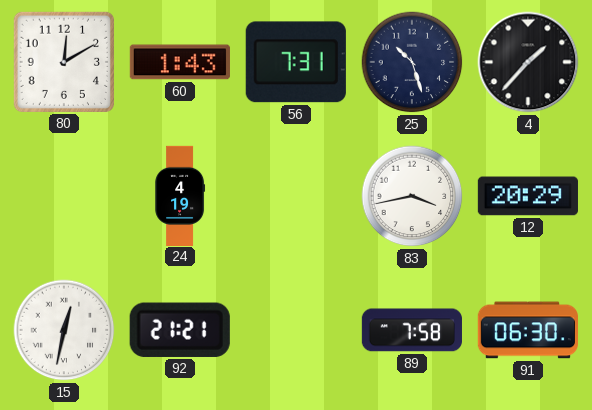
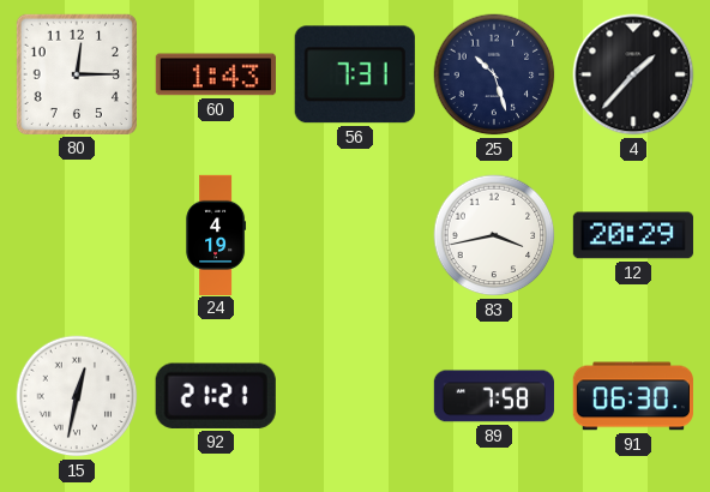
80: 12:10 -> 12:15 (77, 74)
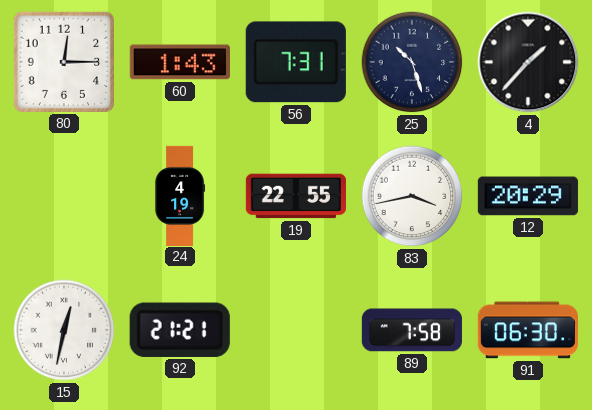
19: none -> 22:55 (296, 196)
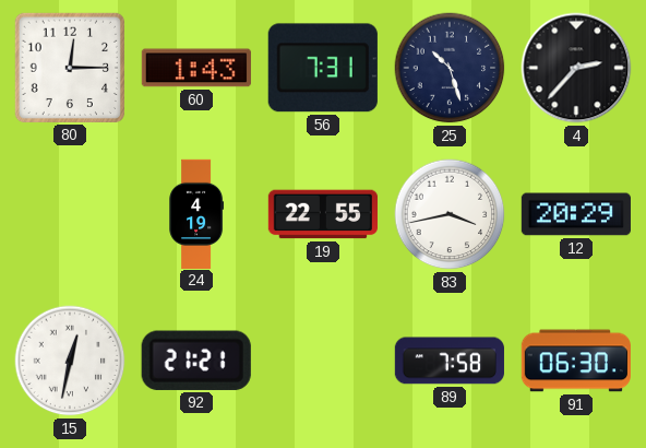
4: 1:37 -> 2:37 (576, 68)
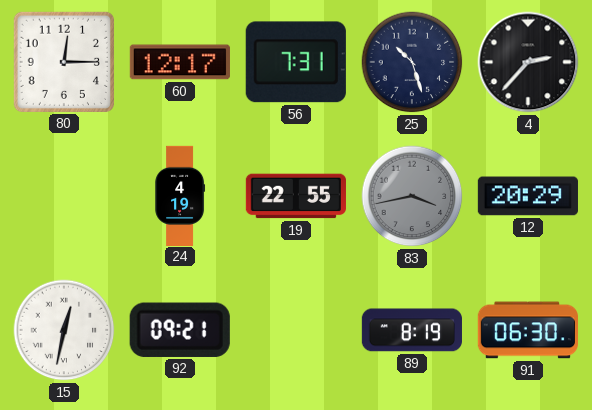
60: 1:43 -> 12:17 (180, 62)
83 dial: white -> grey (412, 196)
92: 21:21 -> 09:21 (180, 330)
89: 7:58 -> 8:19 (412, 330)
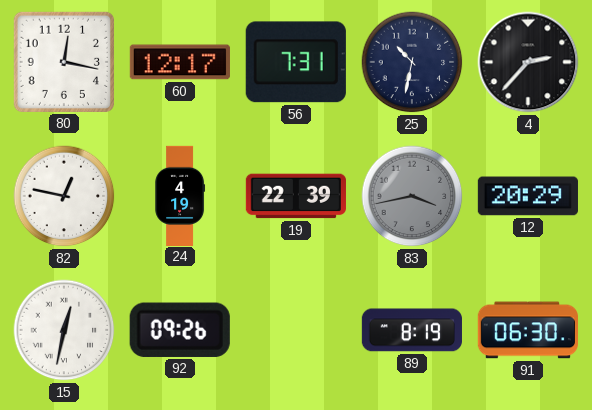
80: 12:15 -> 12:17 (64, 62)
25: 10:27 -> 10:32 (412, 62)
82: none -> 12:47 (64, 196)
19: 22:55 -> 22:39 (296, 196)
92: 09:21 -> 09:26 (180, 330)
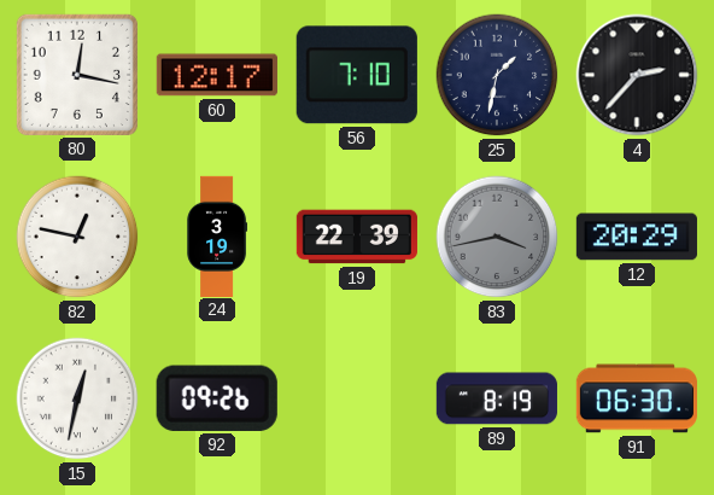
56: 7:31 -> 7:10 (357, 75)
25: 10:32 -> 1:32 (497, 75)
24: 4:19 -> 3:19 (217, 235)
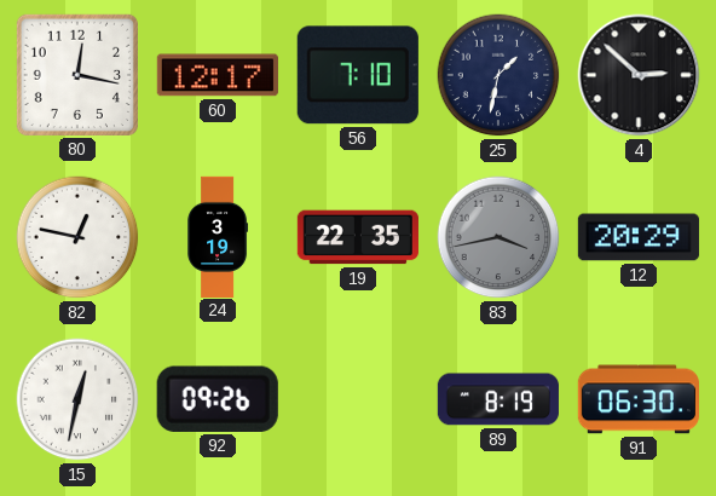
4: 2:37 -> 2:52 (639, 75)
19: 22:39 -> 22:35 (358, 237)
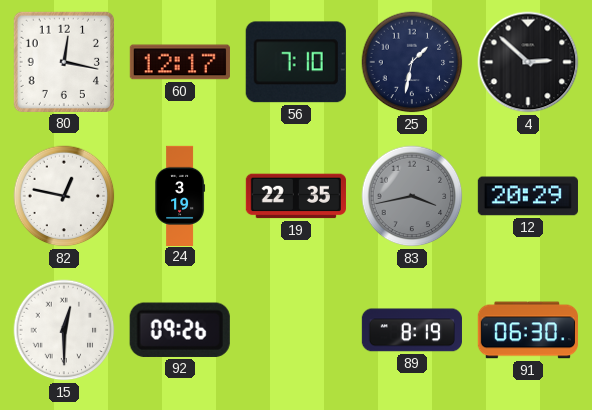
15: 12:32 -> 12:30 (64, 330)
